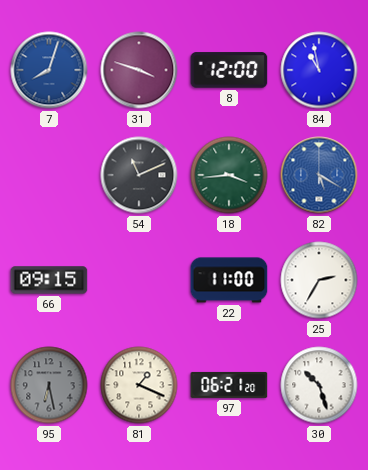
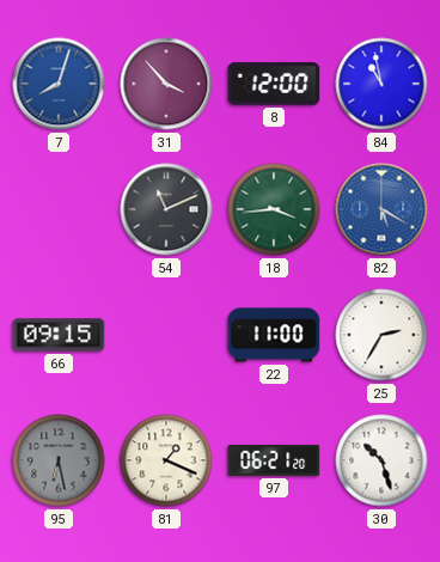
31: 3:48 -> 3:53 (166, 84)
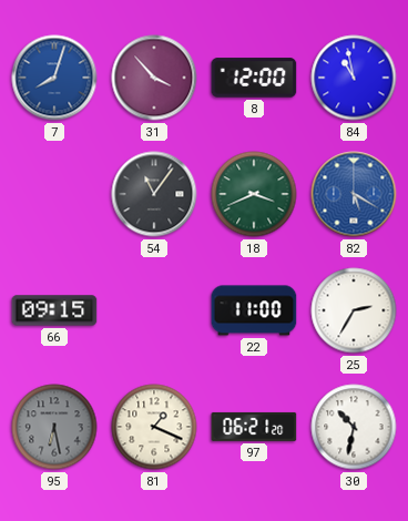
54: 11:11 -> 11:06 (154, 194)
18: 3:44 -> 3:41 (254, 194)
30: 10:27 -> 10:32 (354, 427)
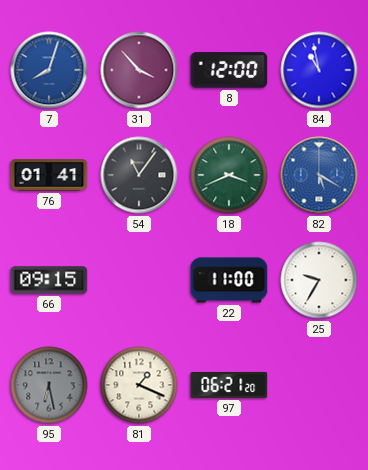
76: none -> 01:41 (49, 175)
25: 2:35 -> 9:35 (319, 280)
30: 10:32 -> none (354, 427)
